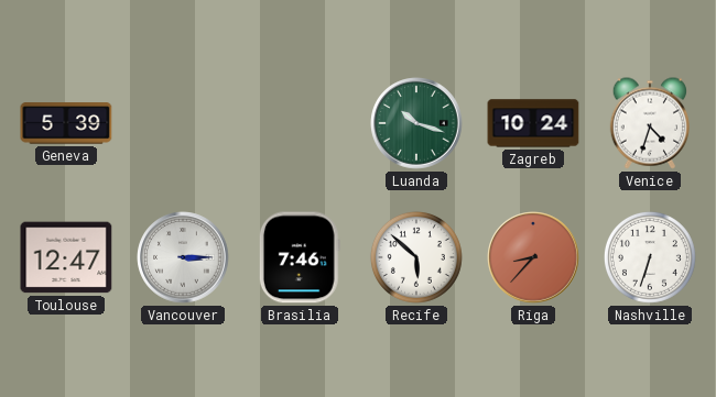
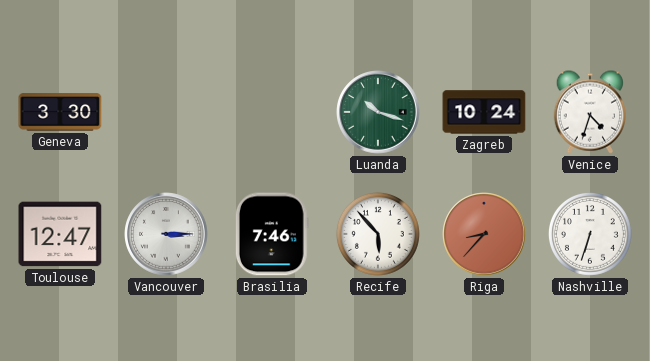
Geneva: 5:39 -> 3:30 (60, 112)
Recife: 5:52 -> 5:53 (378, 234)
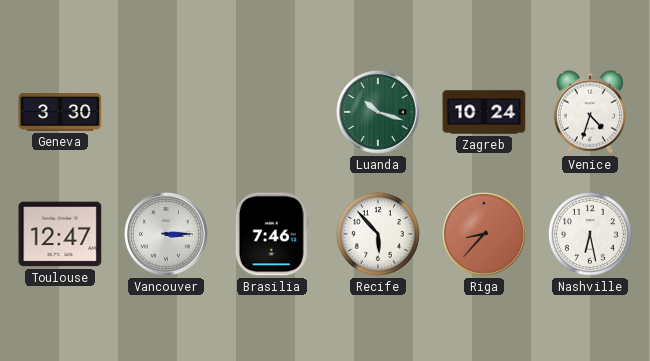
Nashville: 6:33 -> 6:28 (590, 234)
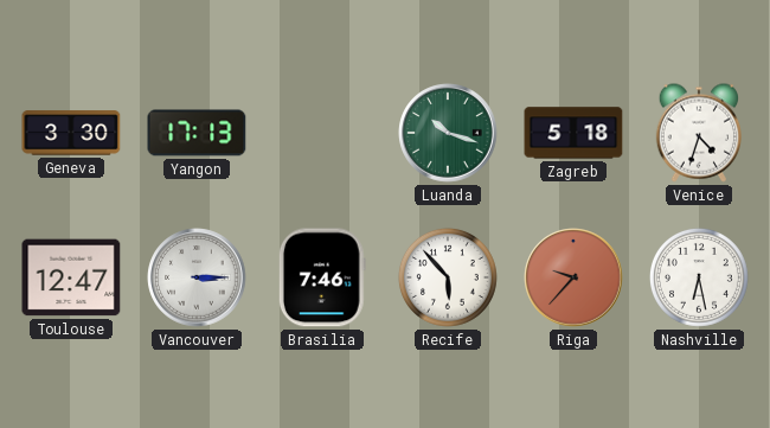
Yangon: none -> 17:13 (197, 133)
Zagreb: 10:24 -> 5:18 (573, 133)
Riga: 8:37 -> 9:37 (573, 277)
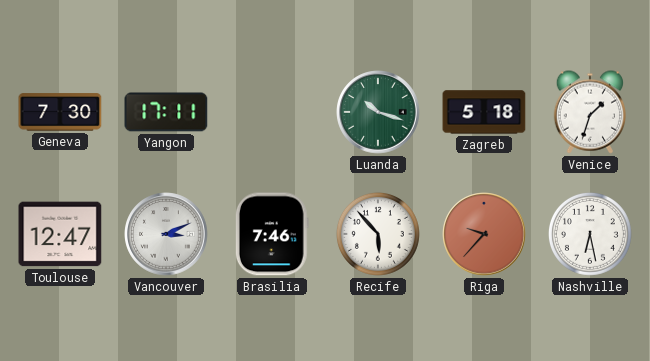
Geneva: 3:30 -> 7:30 (60, 112)
Yangon: 17:13 -> 17:11 (166, 112)
Venice: 4:33 -> 1:33 (589, 112)
Vancouver: 3:15 -> 3:11 (166, 234)
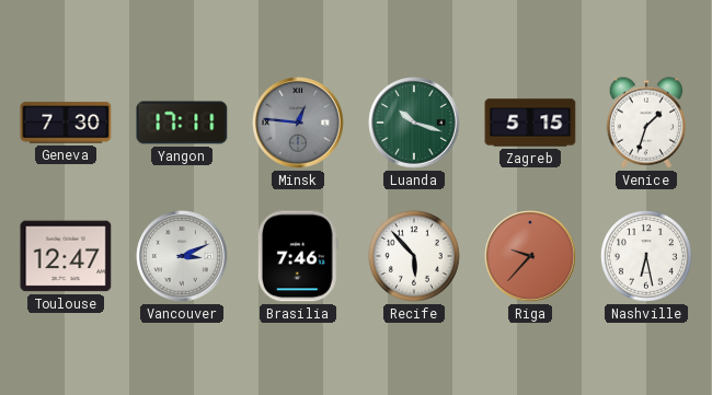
Minsk: none -> 12:46 (298, 123)
Zagreb: 5:18 -> 5:15 (530, 123)
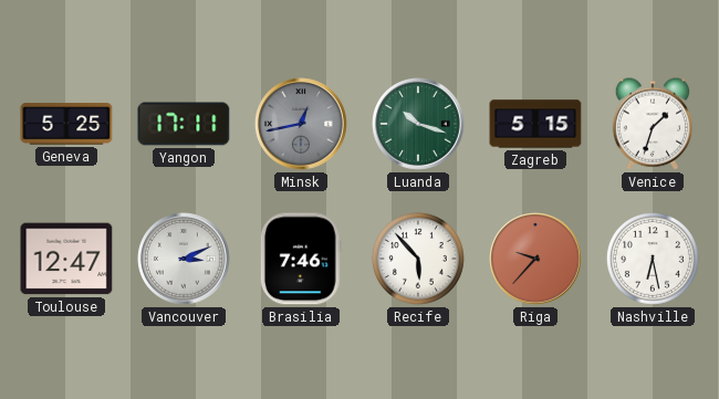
Geneva: 7:30 -> 5:25 (66, 124)
Minsk: 12:46 -> 12:43 (301, 124)
